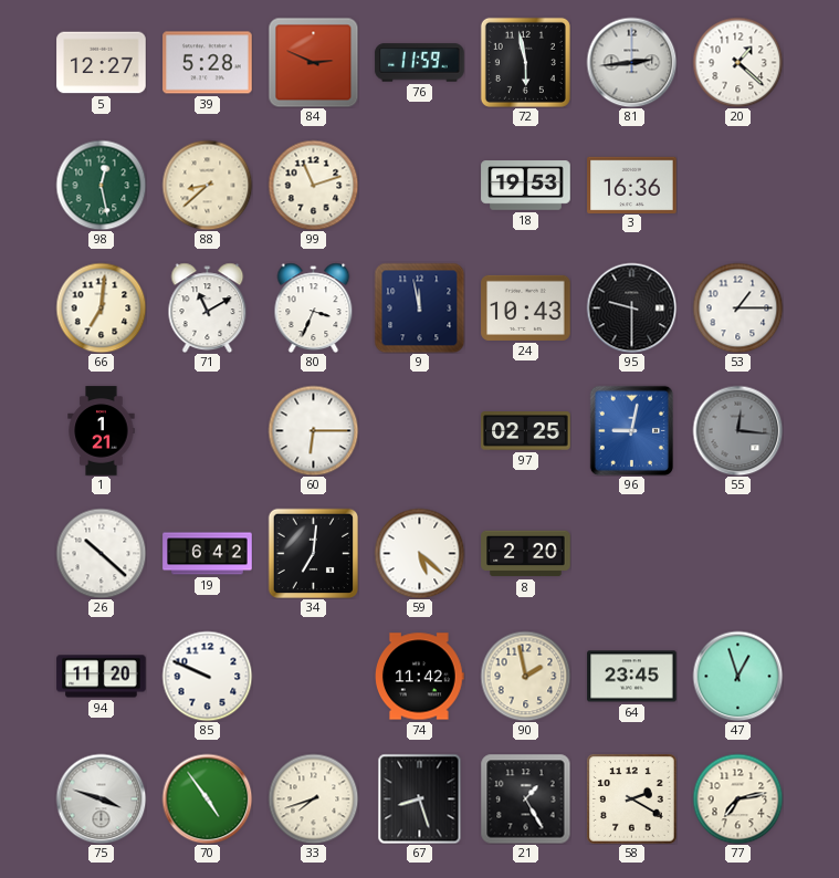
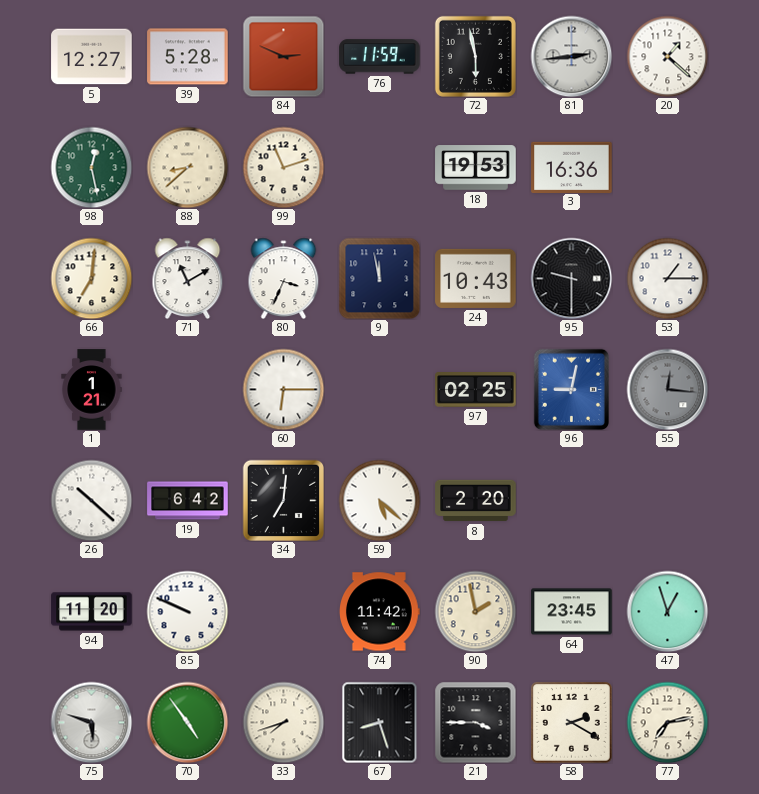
75: 3:48 -> 5:48 (91, 722)
21: 1:25 -> 3:45 (475, 722)
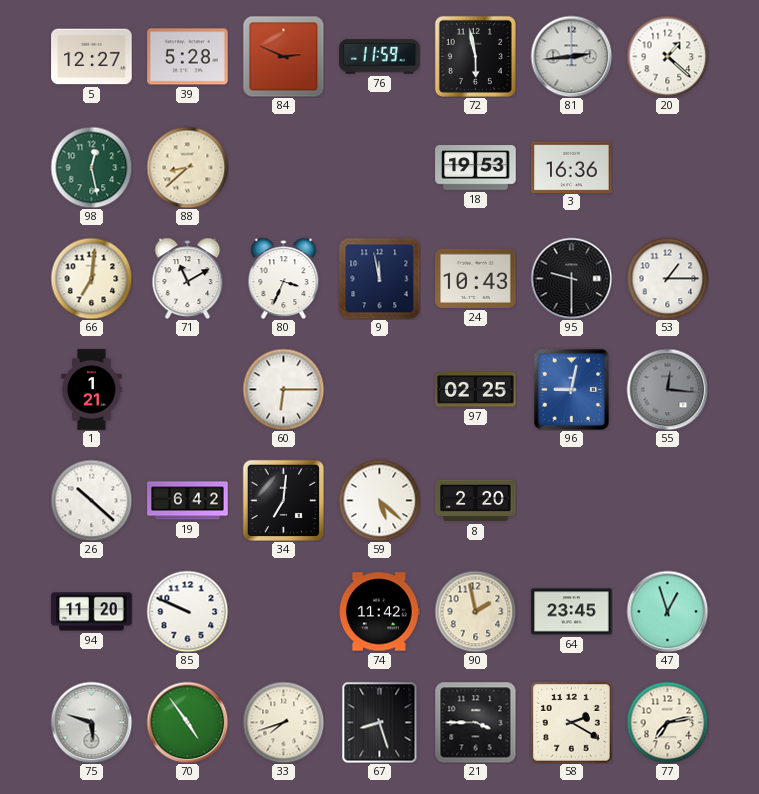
99: 11:12 -> none (283, 167)
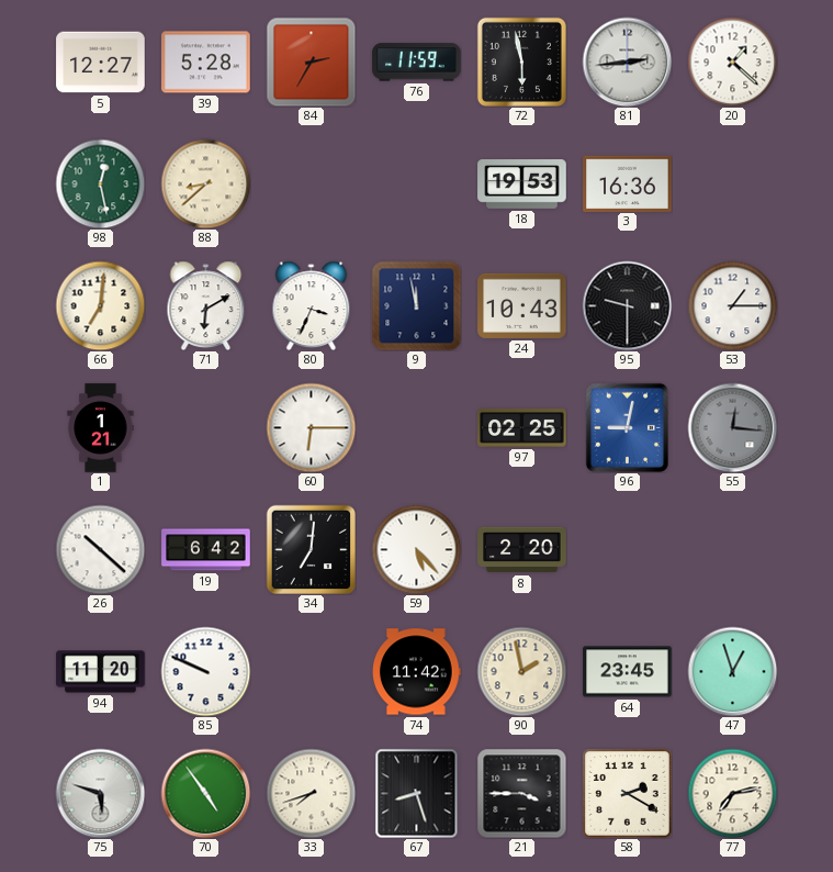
84: 2:49 -> 2:35 (311, 62)
71: 11:10 -> 6:10 (206, 305)
59: 5:22 -> 5:23 (416, 549)
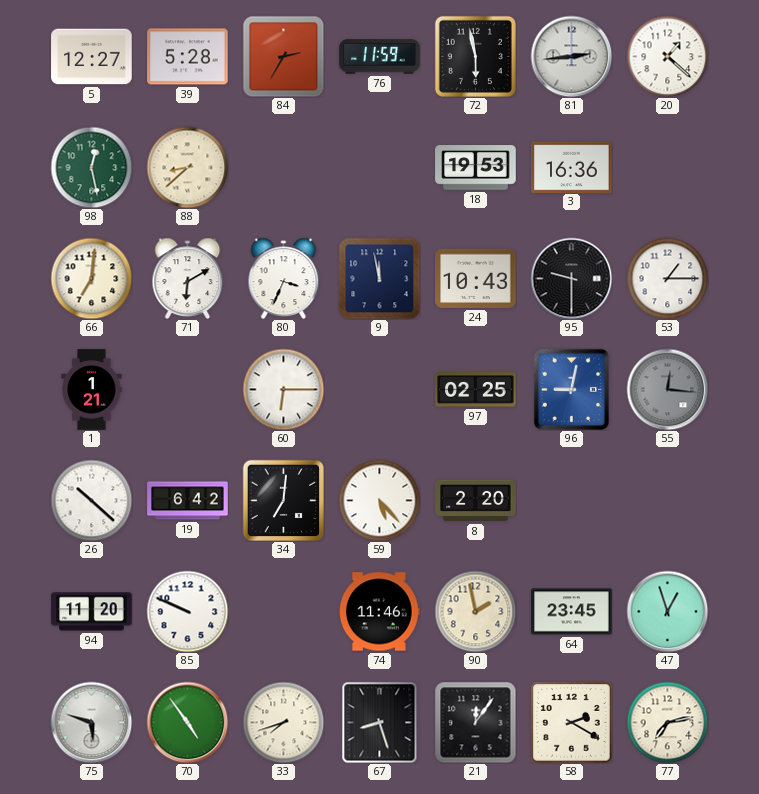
74: 11:42 -> 11:46 (380, 612)
21: 3:45 -> 12:06 (475, 722)
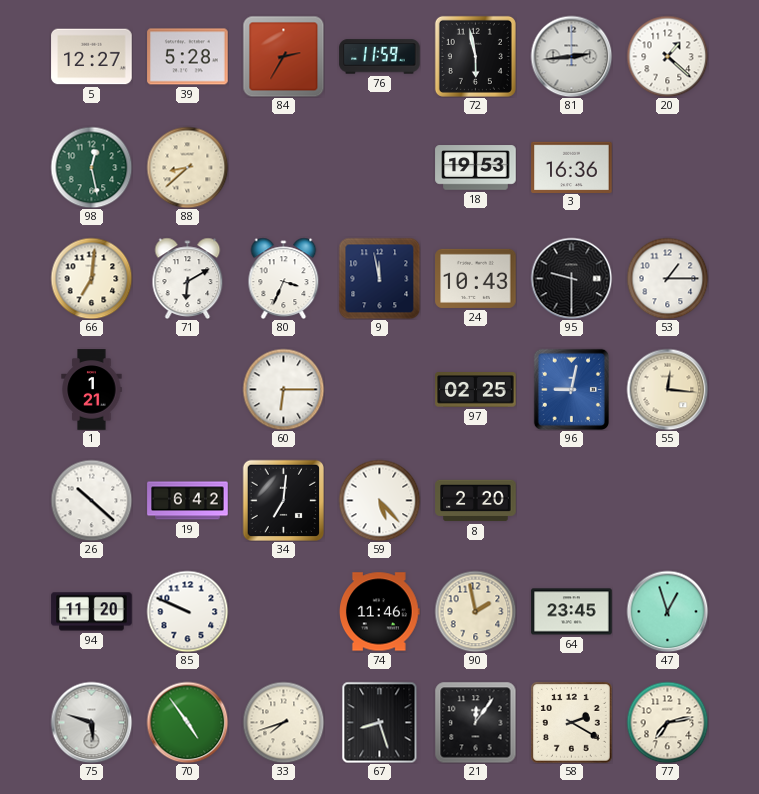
55 dial: grey -> cream (667, 389)
